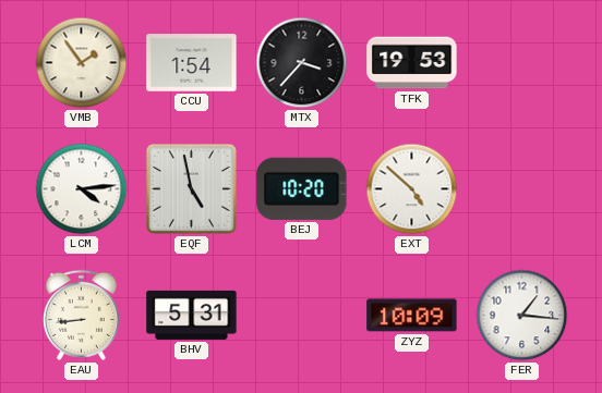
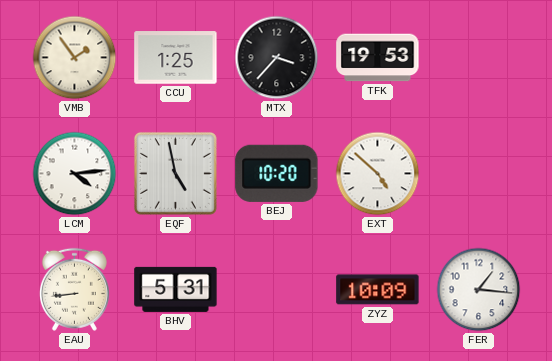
CCU: 1:54 -> 1:25 (176, 58)
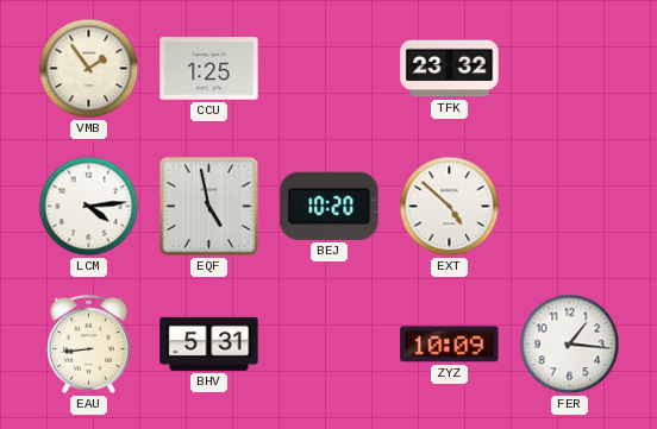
MTX: 3:37 -> none (277, 58)
TFK: 19:53 -> 23:32 (450, 69)
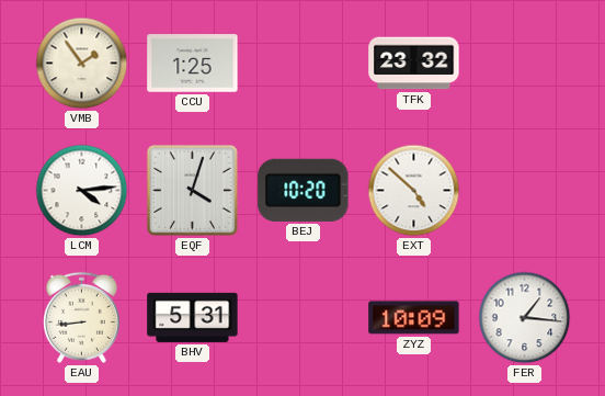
EQF: 4:58 -> 4:03 (192, 190)
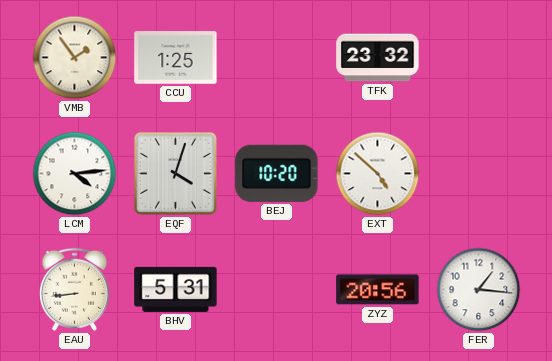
ZYZ: 10:09 -> 20:56 (378, 290)
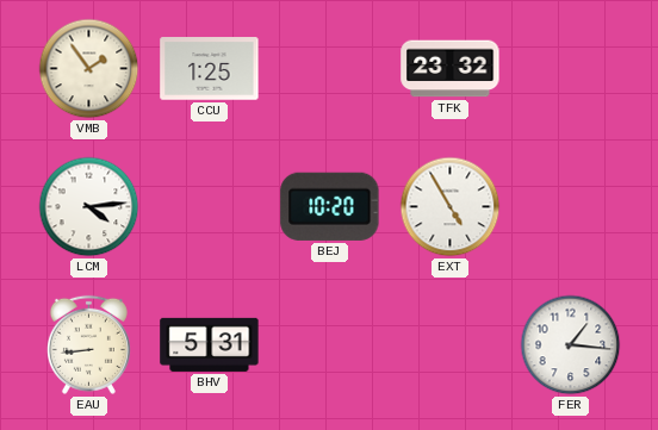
EQF: 4:03 -> none (175, 173)
EXT: 4:52 -> 4:55 (451, 207)
ZYZ: 20:56 -> none (378, 290)
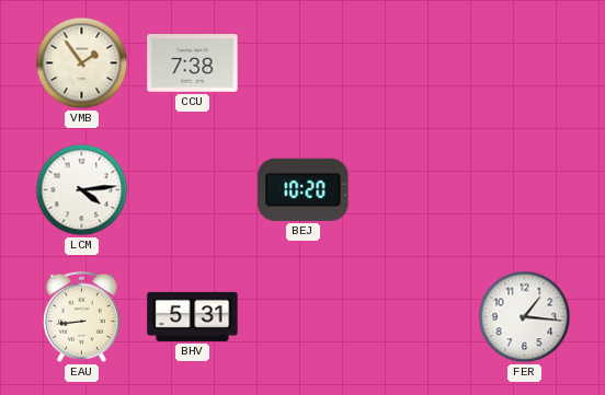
CCU: 1:25 -> 7:38 (193, 63)
TFK: 23:32 -> none (451, 69)
EXT: 4:55 -> none (451, 207)
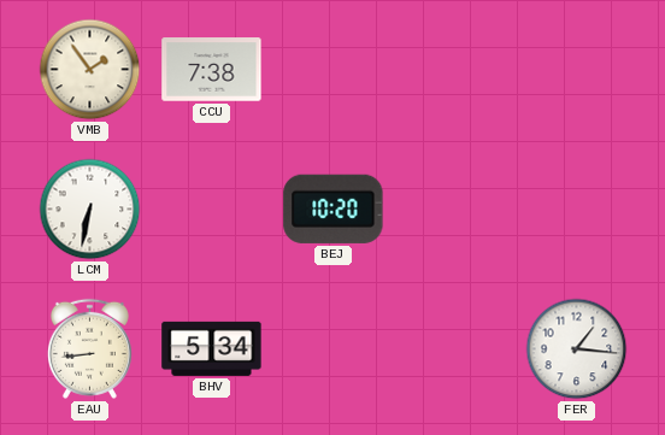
LCM: 4:14 -> 6:32 (90, 210)
BHV: 5:31 -> 5:34 (212, 348)
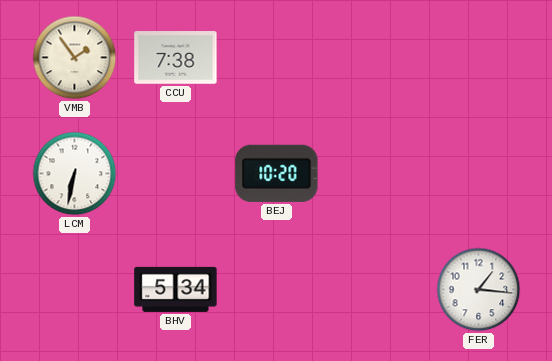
EAU: 8:44 -> none (89, 348)
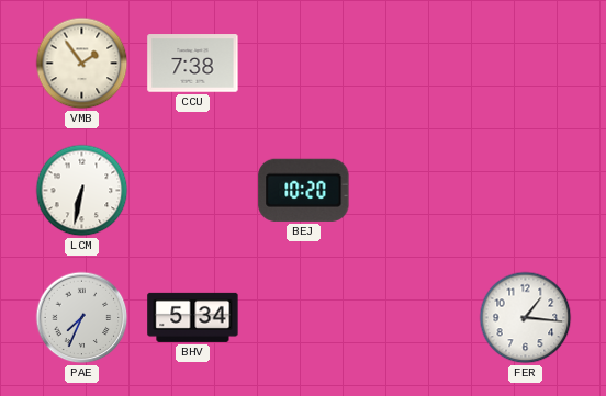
PAE: none -> 7:34 (82, 318)
